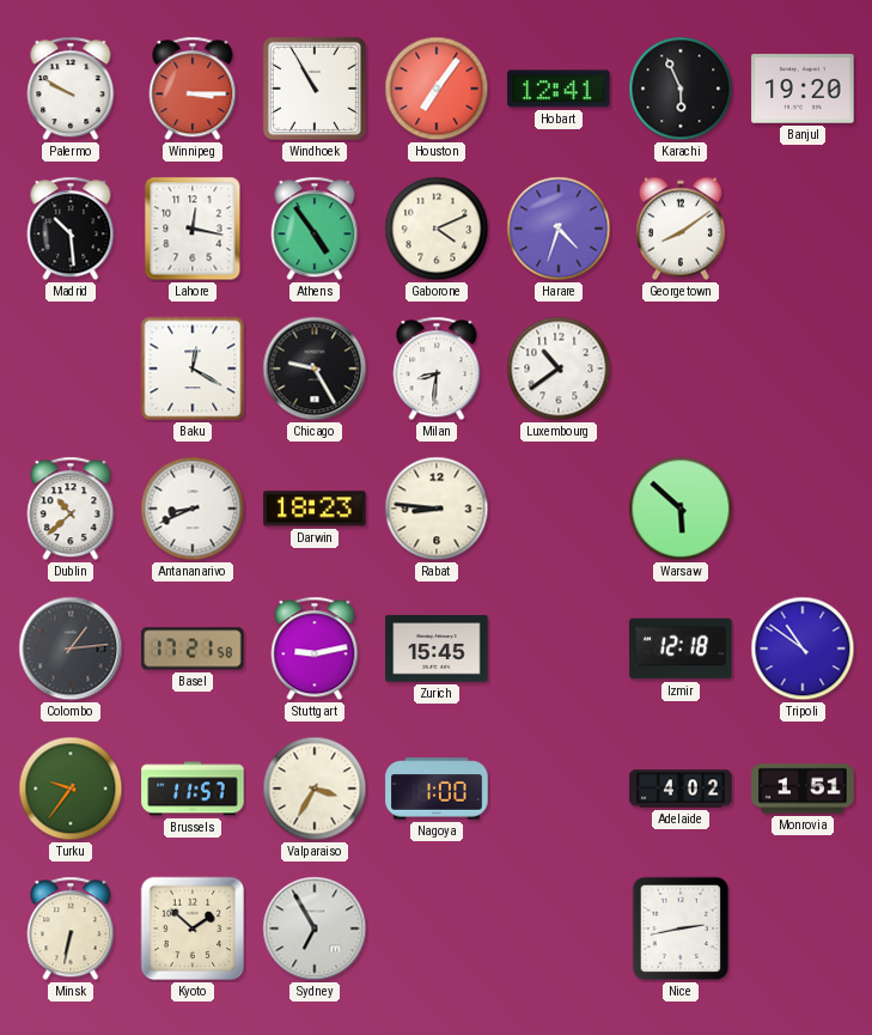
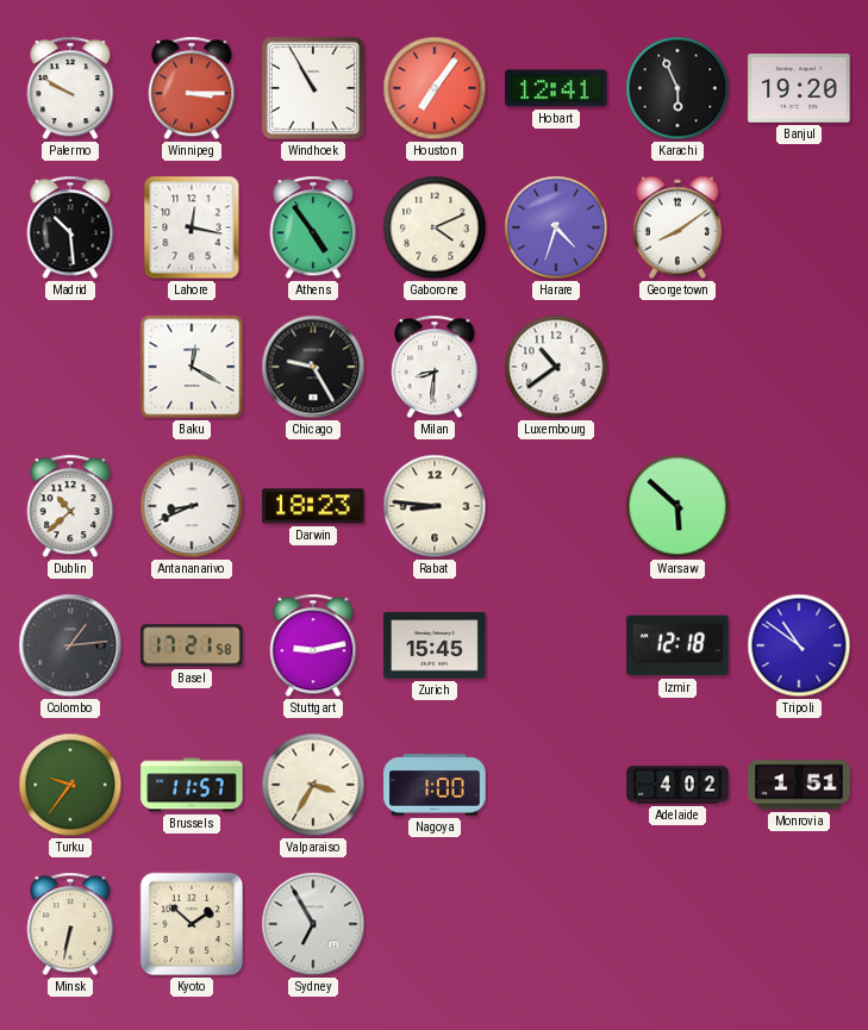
Nice: 2:43 -> none (681, 929)
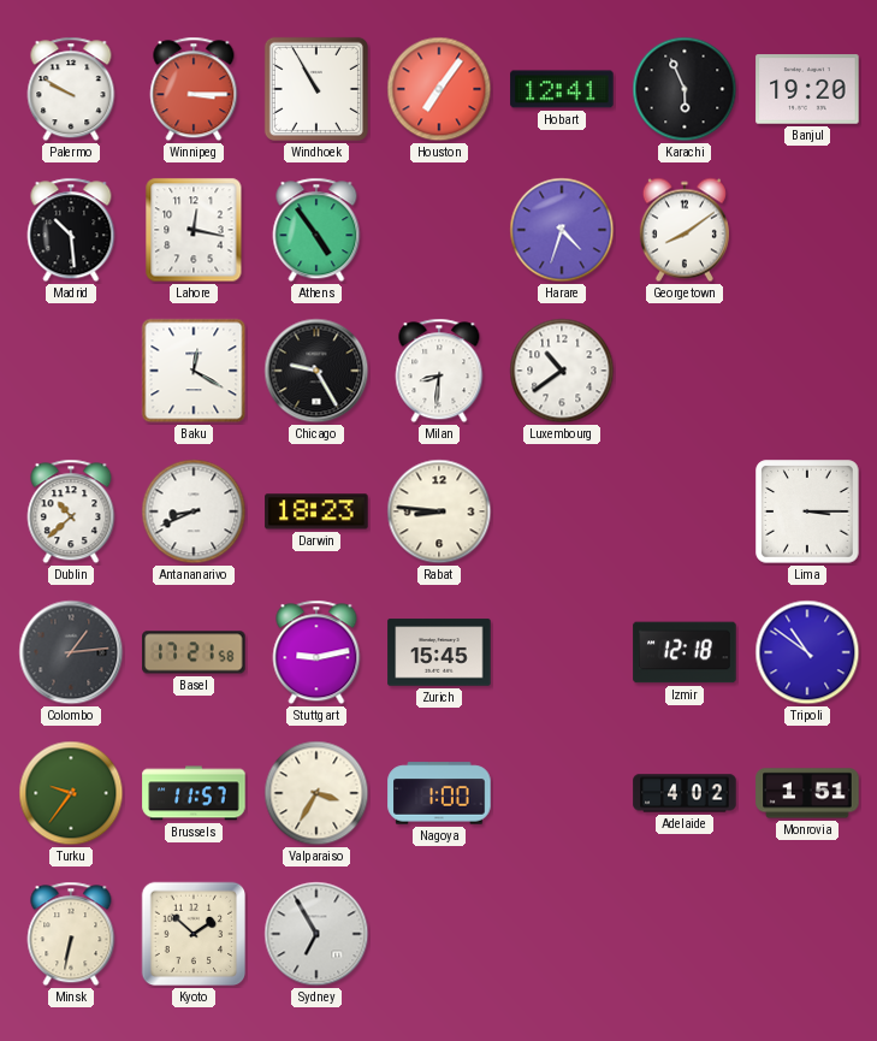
Gaborone: 4:11 -> none (435, 227)
Warsaw: 5:52 -> none (677, 506)
Lima: none -> 3:15 (807, 511)
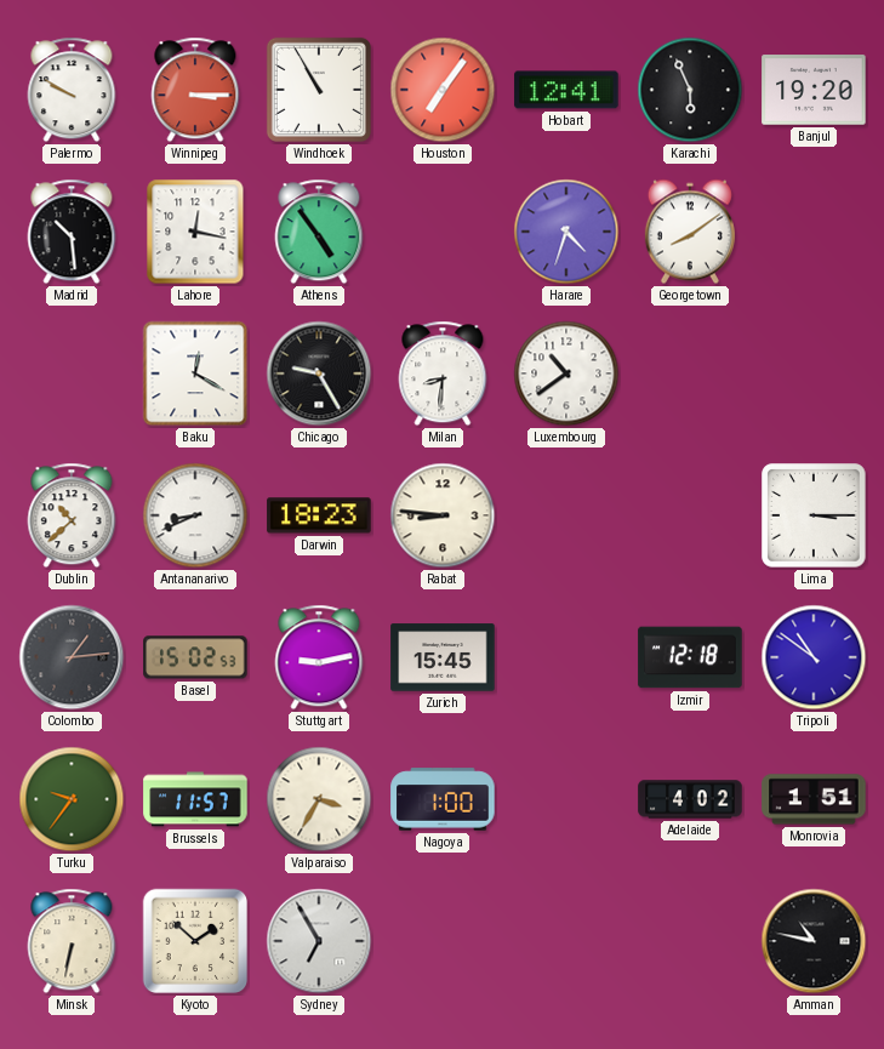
Basel: 17:21 -> 15:02 (195, 657)
Amman: none -> 10:47 (814, 941)
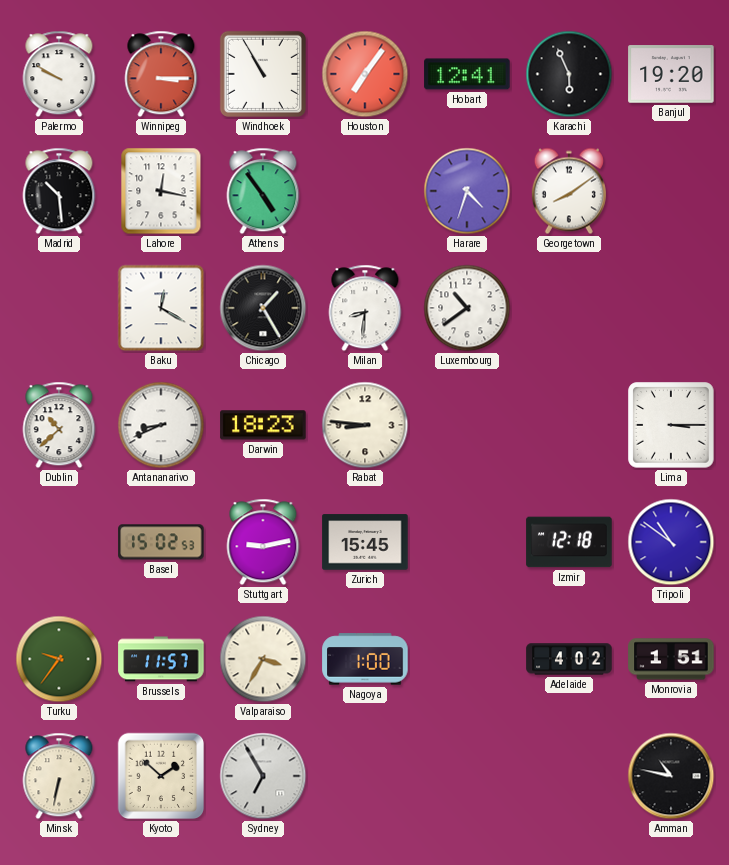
Chicago: 9:25 -> 1:25 (263, 308)
Colombo: 1:14 -> none (72, 657)
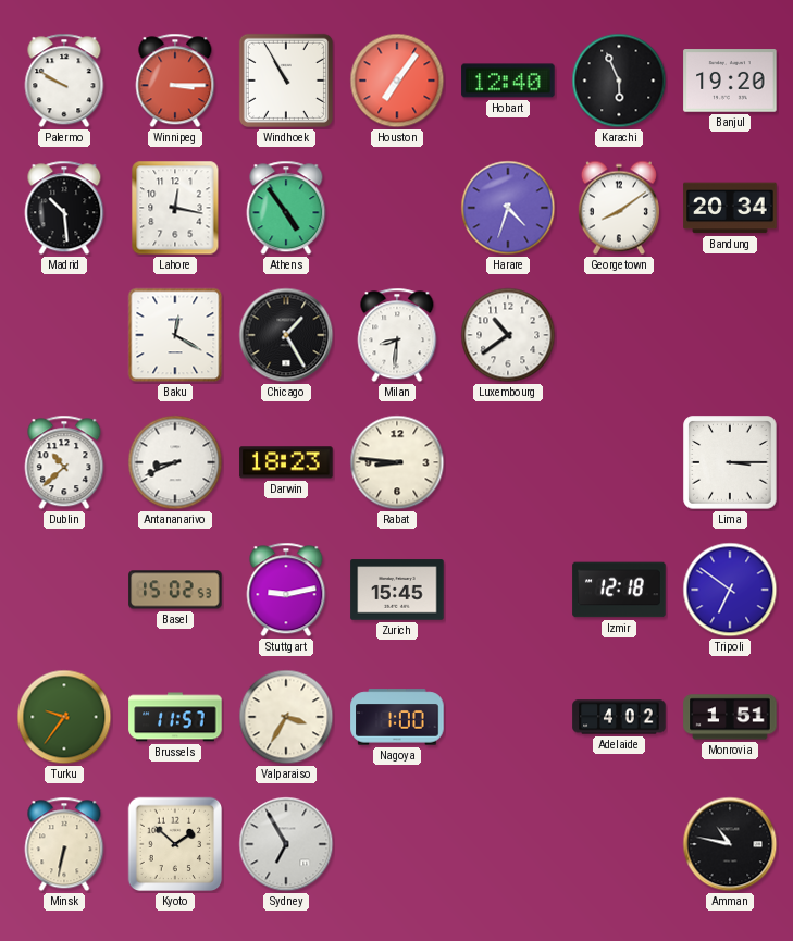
Hobart: 12:41 -> 12:40 (508, 81)
Bandung: none -> 20:34 (730, 208)
Tripoli: 10:51 -> 6:51 (730, 590)
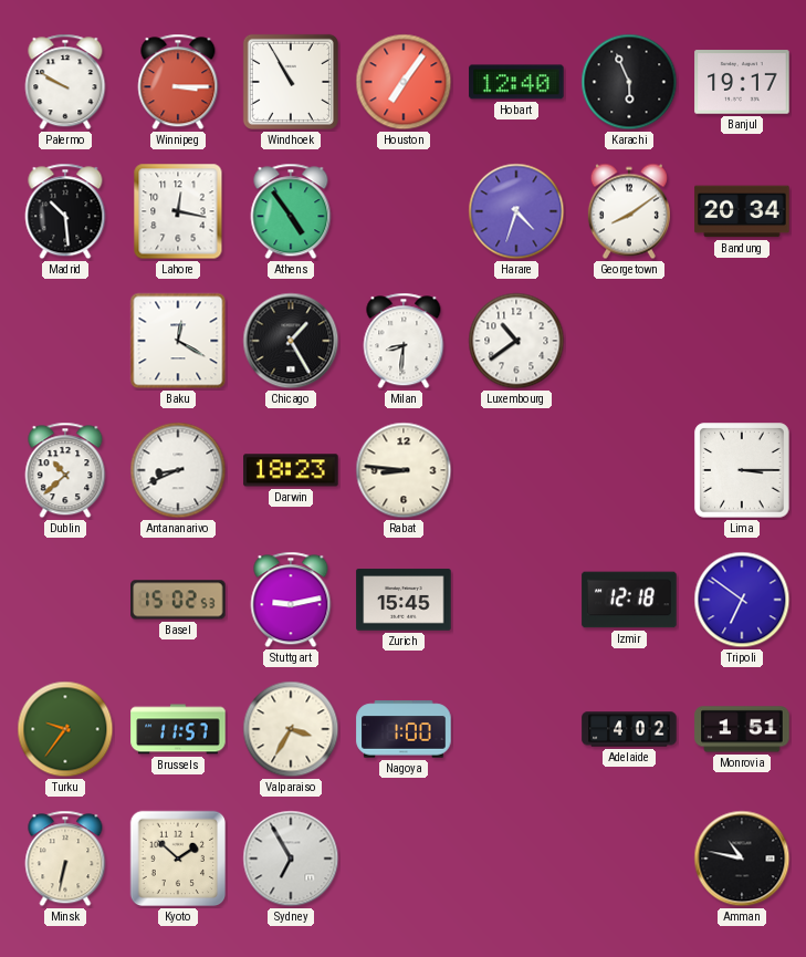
Banjul: 19:20 -> 19:17 (742, 82)
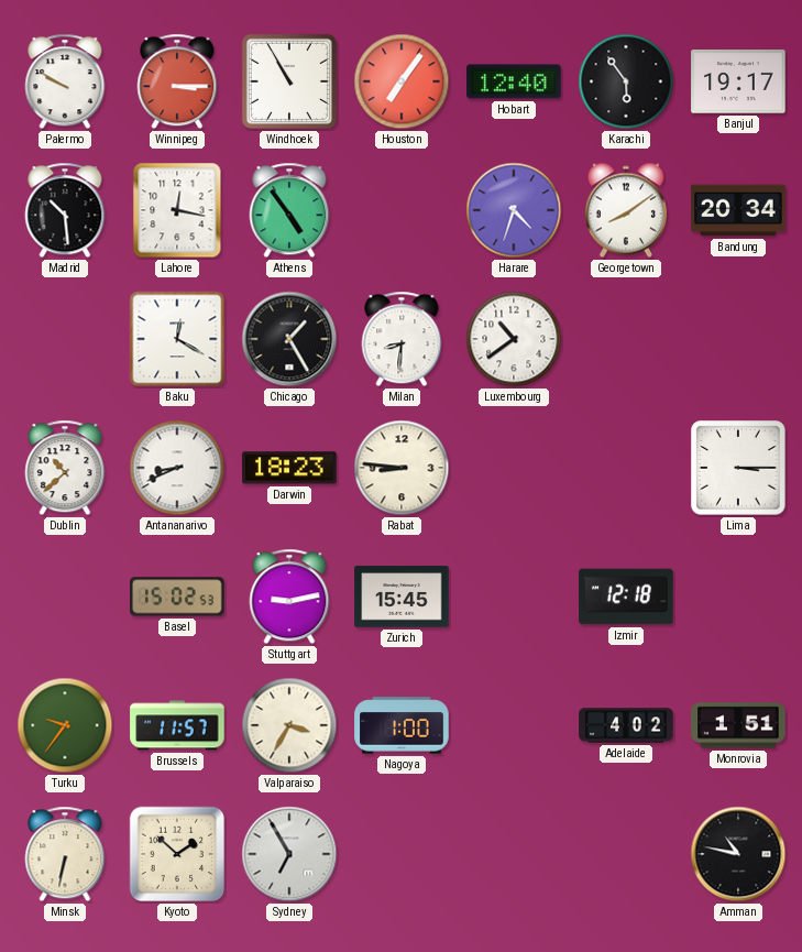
Karachi: 5:56 -> 5:54 (626, 81)
Tripoli: 6:51 -> none (742, 600)
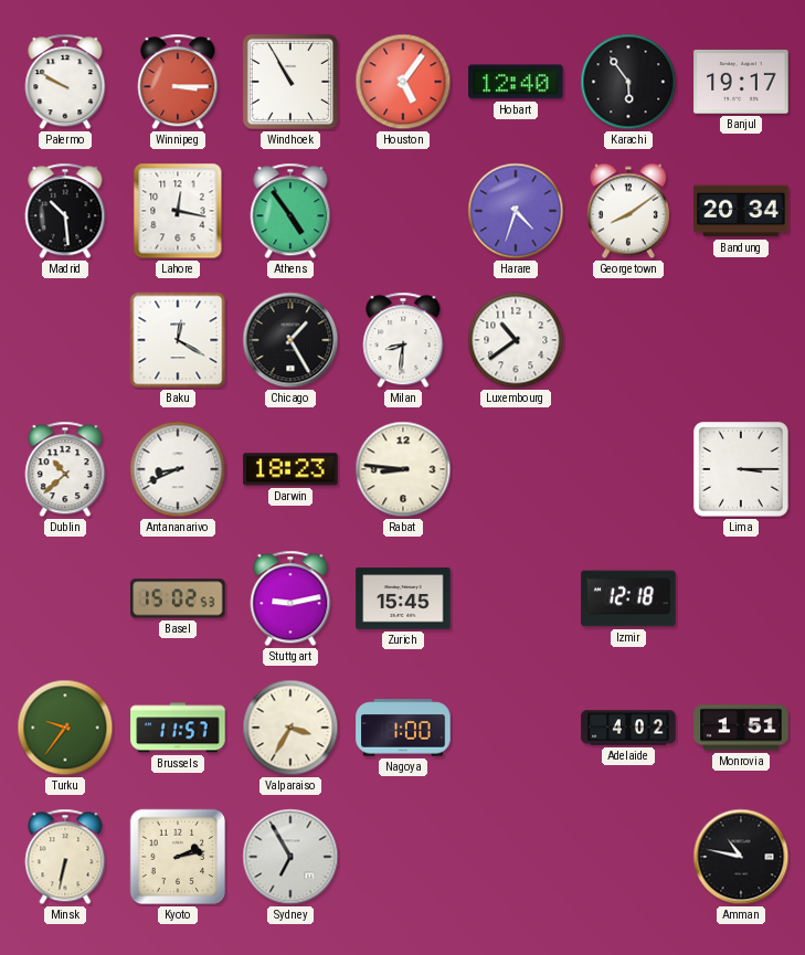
Houston: 7:06 -> 5:06 (403, 82)
Kyoto: 1:52 -> 2:13 (178, 857)
